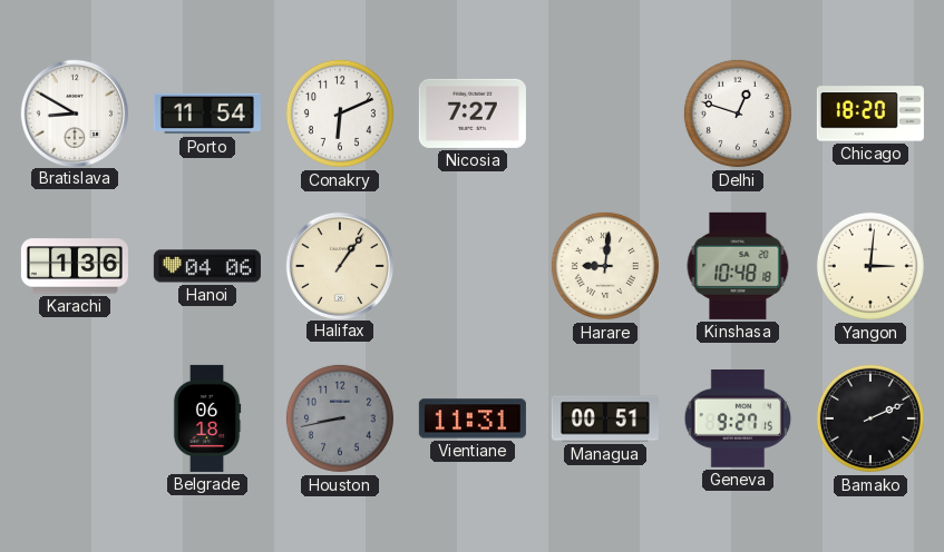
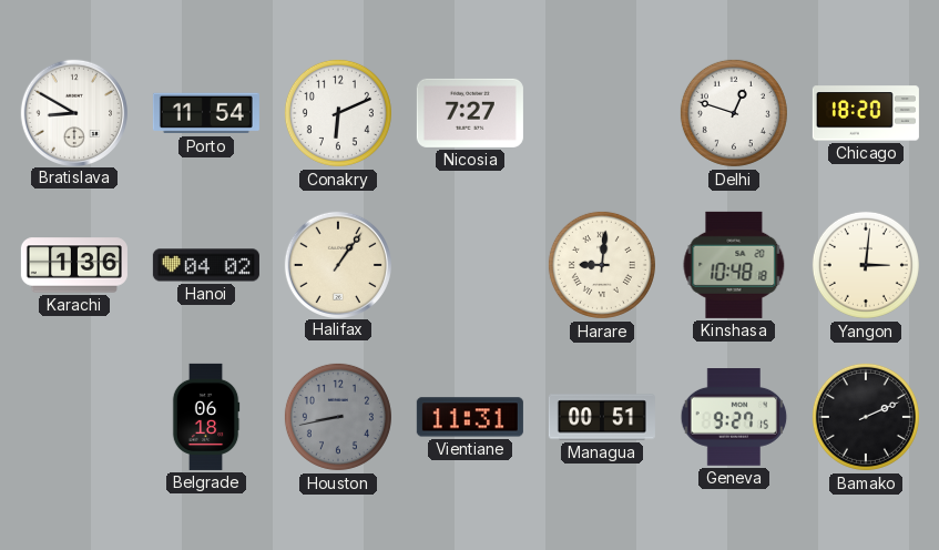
Hanoi: 04:06 -> 04:02 (206, 265)
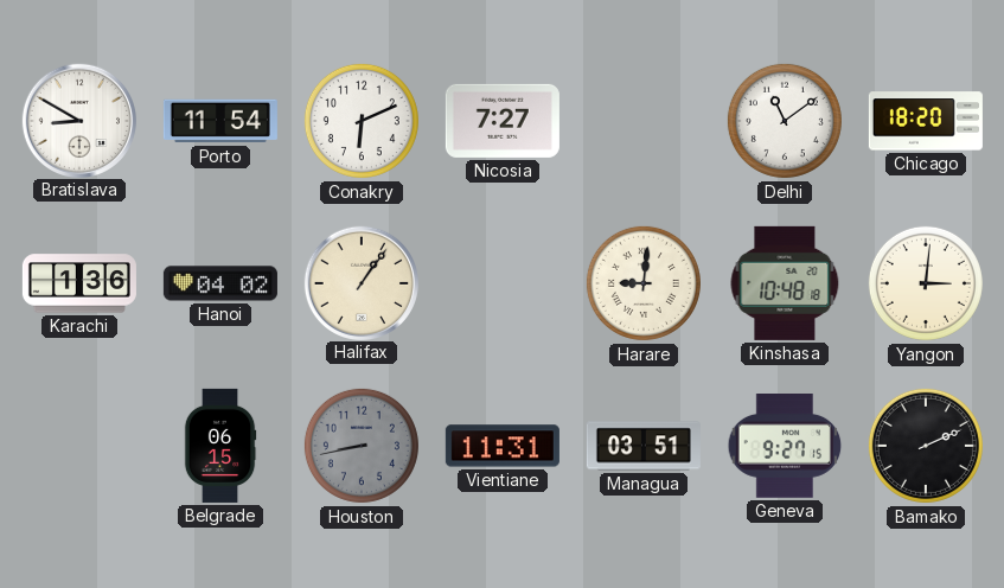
Delhi: 12:48 -> 11:09 (785, 121)
Belgrade: 06:18 -> 06:15 (220, 446)
Managua: 00:51 -> 03:51 (644, 446)
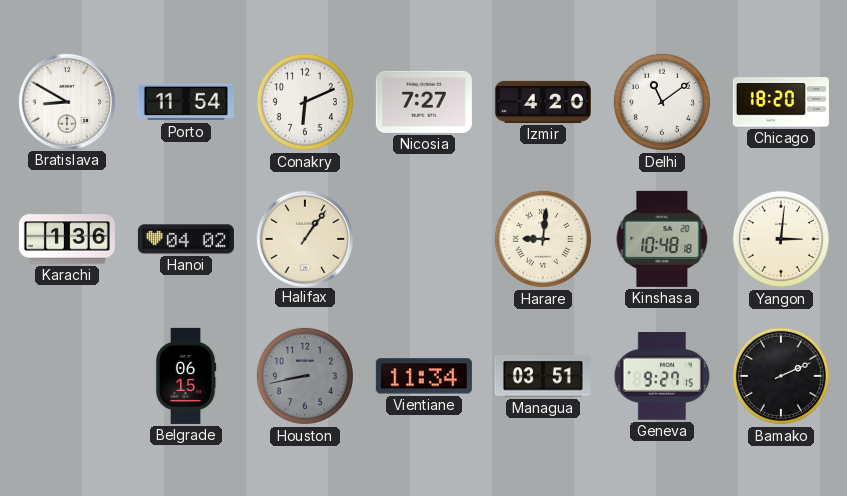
Izmir: none -> 4:20 (543, 102)
Vientiane: 11:31 -> 11:34 (424, 376)
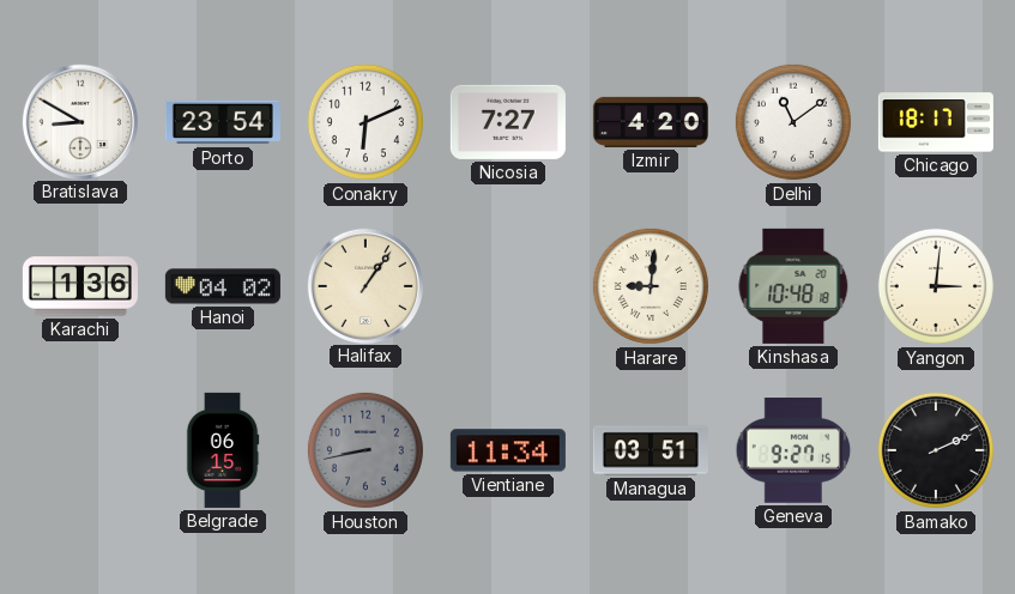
Porto: 11:54 -> 23:54 (223, 122)
Chicago: 18:20 -> 18:17 (936, 122)
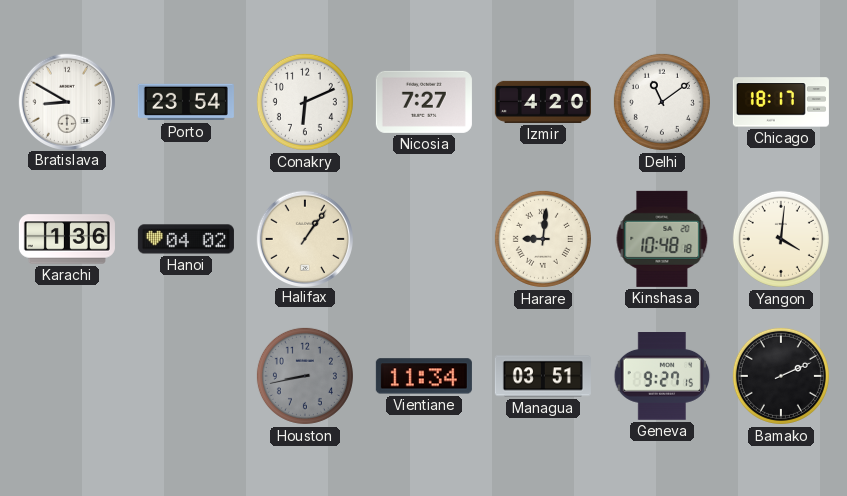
Yangon: 3:01 -> 4:01 (781, 239)
Belgrade: 06:15 -> none (223, 450)
